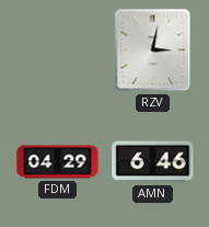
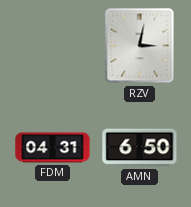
FDM: 04:29 -> 04:31 (53, 148)
AMN: 6:46 -> 6:50 (140, 148)
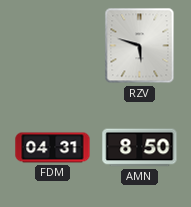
RZV: 3:02 -> 5:48 (140, 46)
AMN: 6:50 -> 8:50 (140, 148)
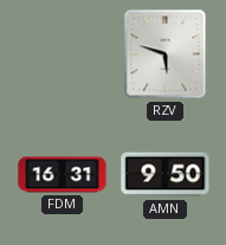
FDM: 04:31 -> 16:31 (63, 175)
AMN: 8:50 -> 9:50 (166, 175)
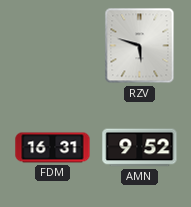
AMN: 9:50 -> 9:52 (140, 148)
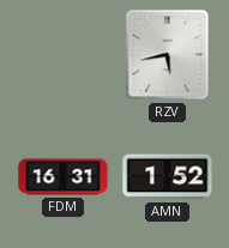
RZV: 5:48 -> 5:43 (168, 55)
AMN: 9:52 -> 1:52 (168, 177)
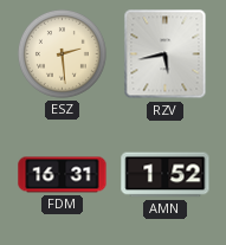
ESZ: none -> 2:29 (62, 53)
